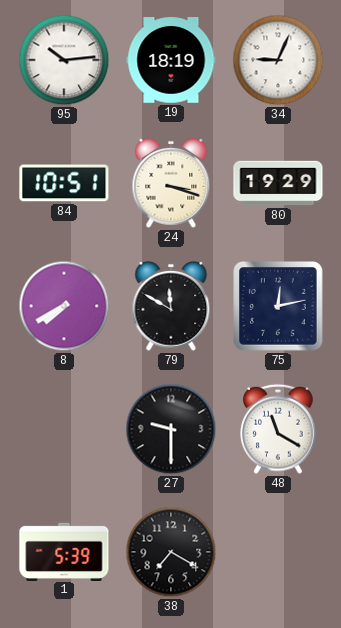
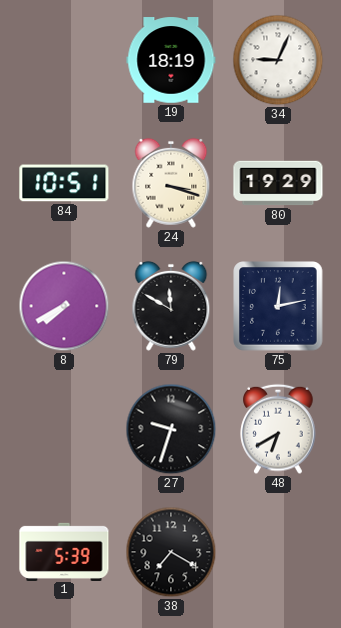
95: 10:14 -> none (64, 60)
27: 9:30 -> 9:33 (171, 429)
48: 11:20 -> 6:40 (278, 429)
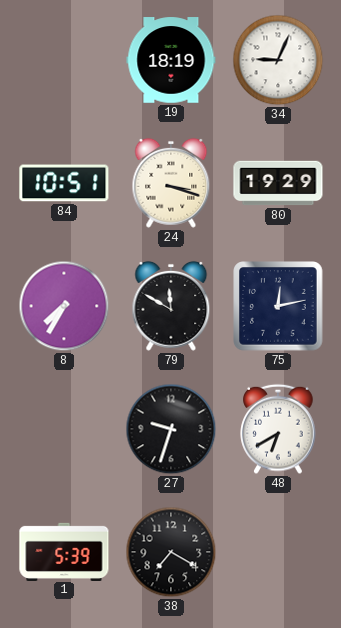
8: 7:40 -> 7:35 (64, 306)
